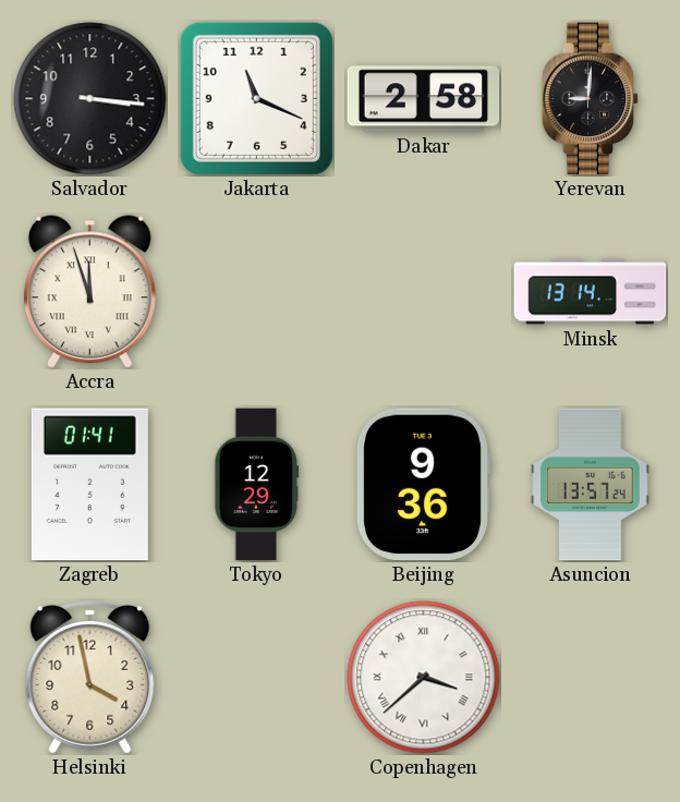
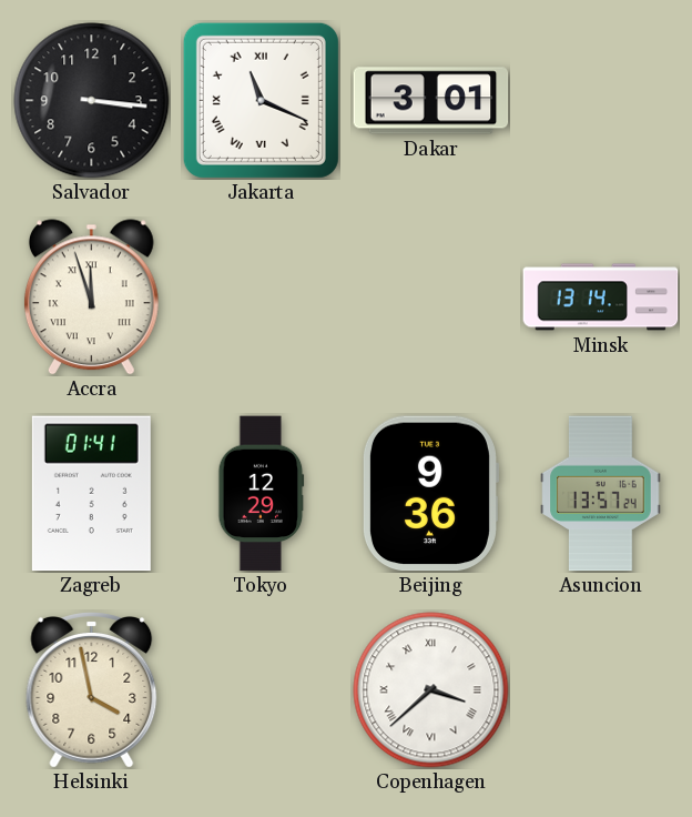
Jakarta numerals: Arabic -> Roman (261, 100)
Dakar: 2:58 -> 3:01 (431, 101)
Yerevan: 9:01 -> none (591, 99)
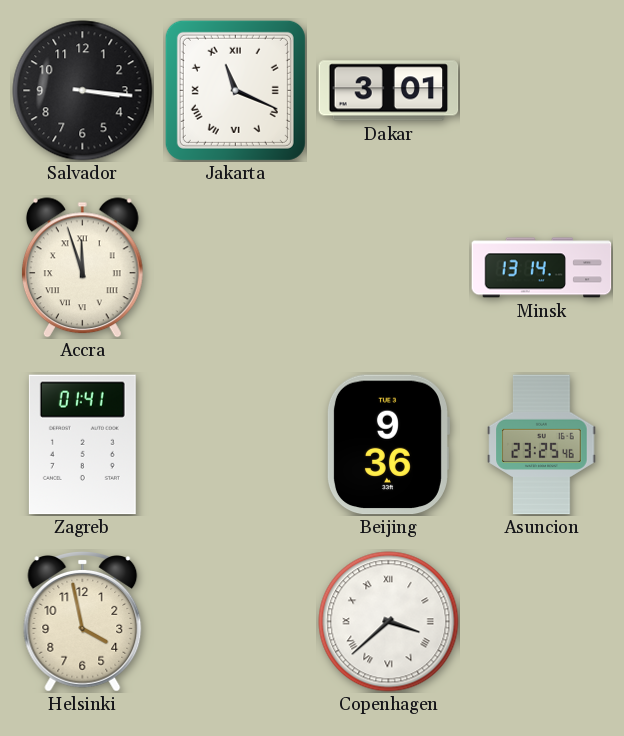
Tokyo: 12:29 -> none (262, 494)
Asuncion: 13:57 -> 23:25 (542, 445)
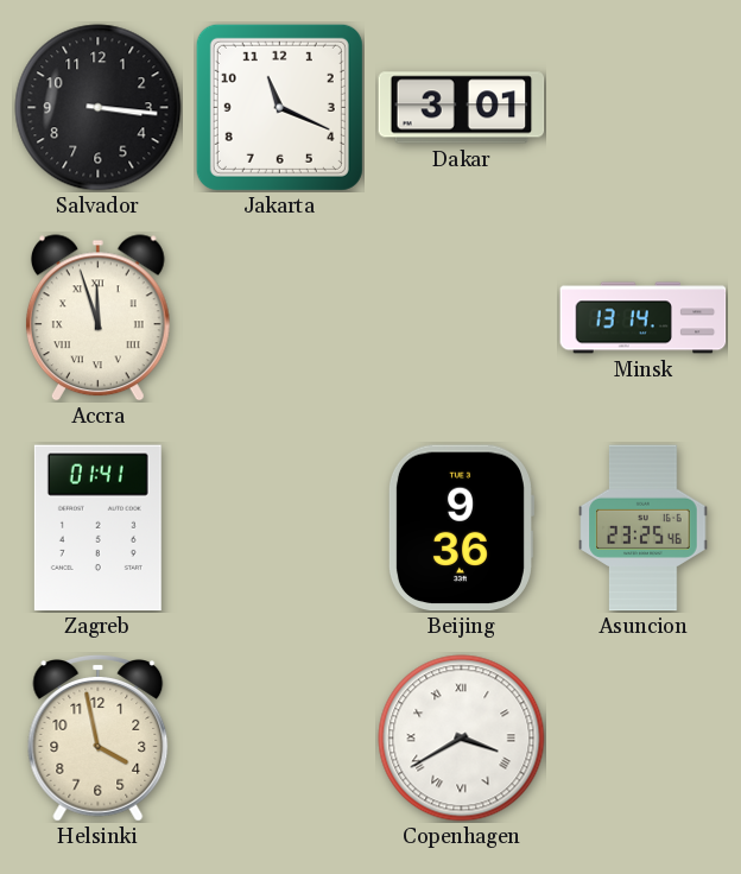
Jakarta numerals: Roman -> Arabic (279, 107)
Copenhagen: 3:38 -> 3:40 (462, 739)
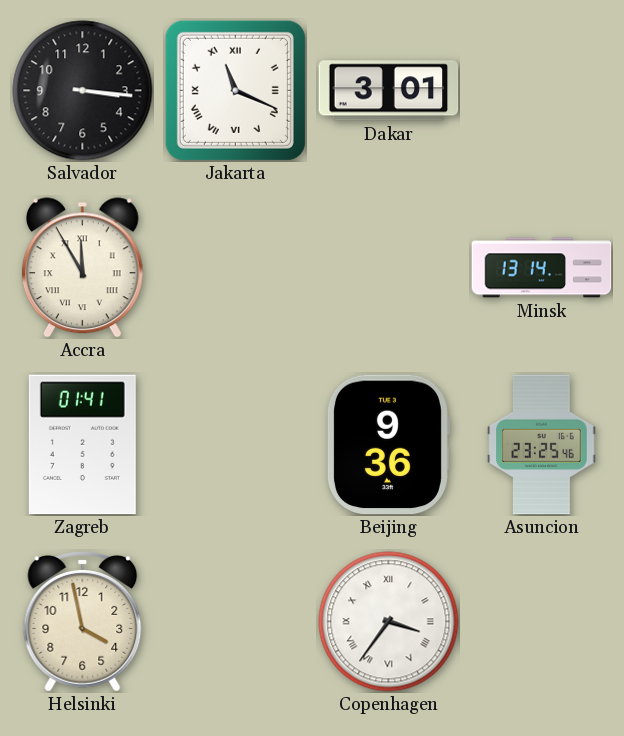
Jakarta numerals: Arabic -> Roman (235, 90)
Accra: 11:57 -> 11:55 (82, 268)
Copenhagen: 3:40 -> 3:36 (389, 622)
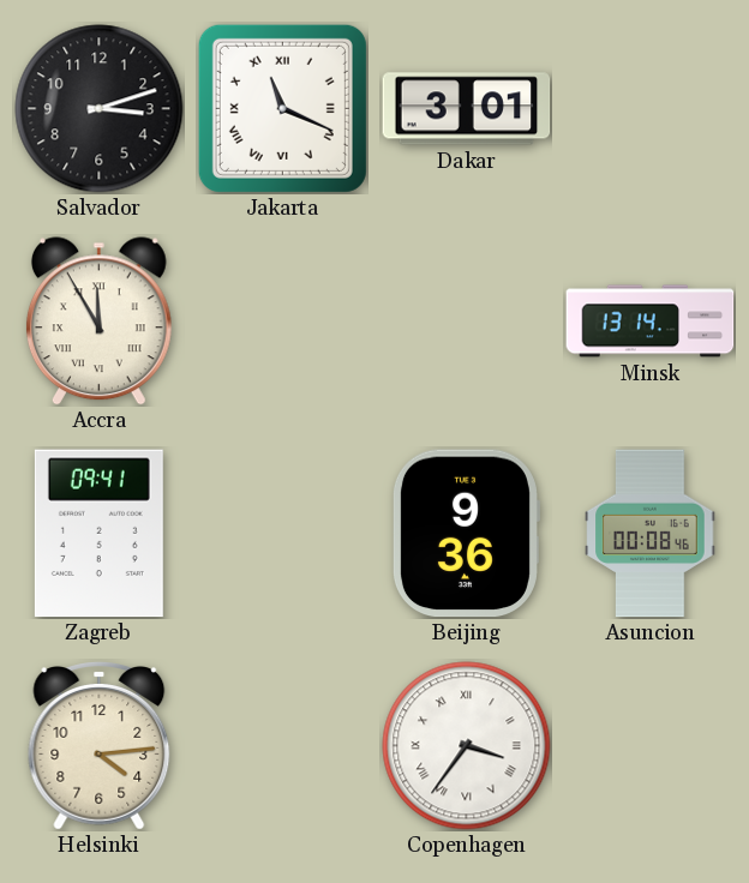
Salvador: 3:16 -> 3:12 (100, 109)
Zagreb: 01:41 -> 09:41 (98, 534)
Asuncion: 23:25 -> 00:08 (651, 534)
Helsinki: 3:58 -> 4:14 (100, 746)
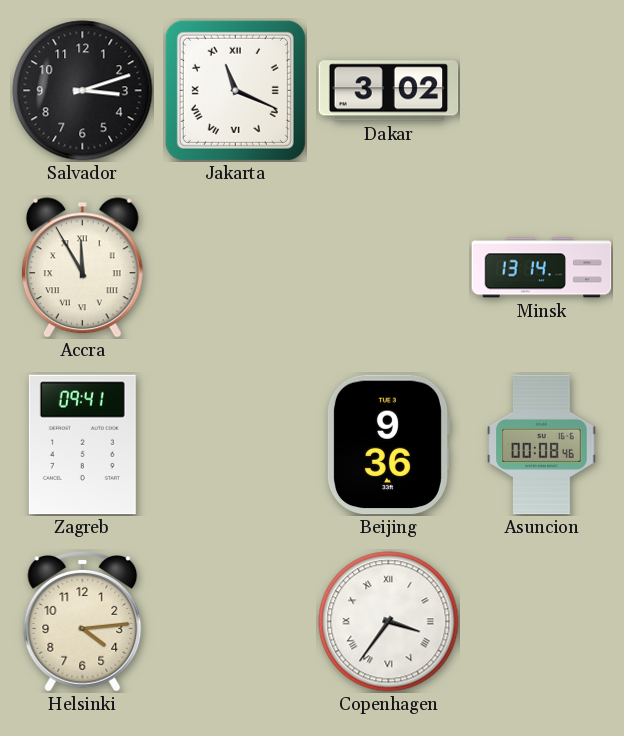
Dakar: 3:01 -> 3:02 (389, 91)
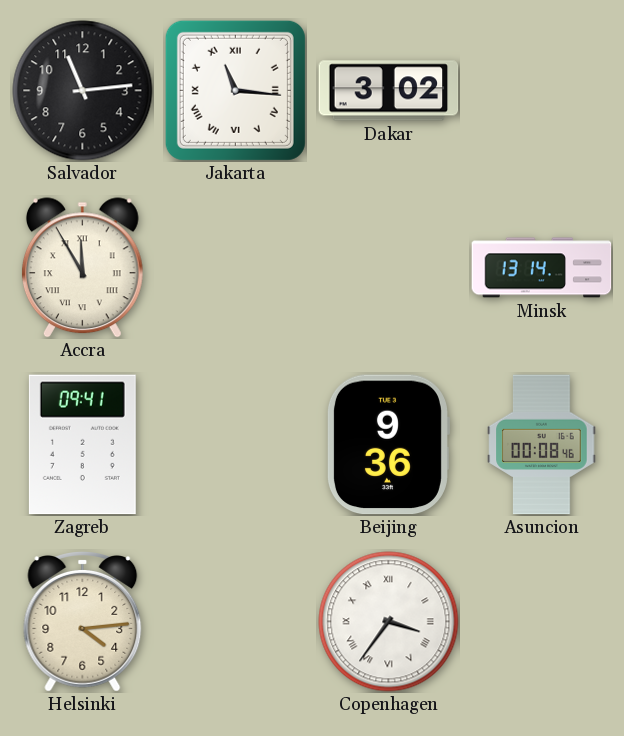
Salvador: 3:12 -> 11:14 (83, 91)
Jakarta: 11:19 -> 11:16 (235, 90)
